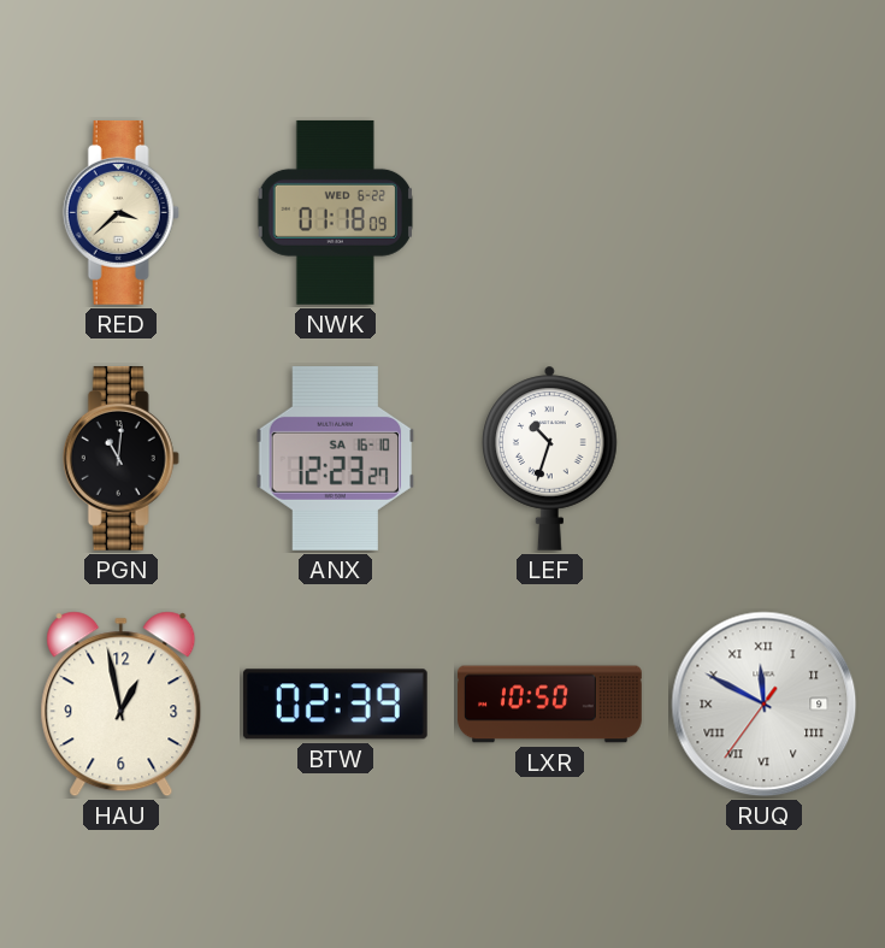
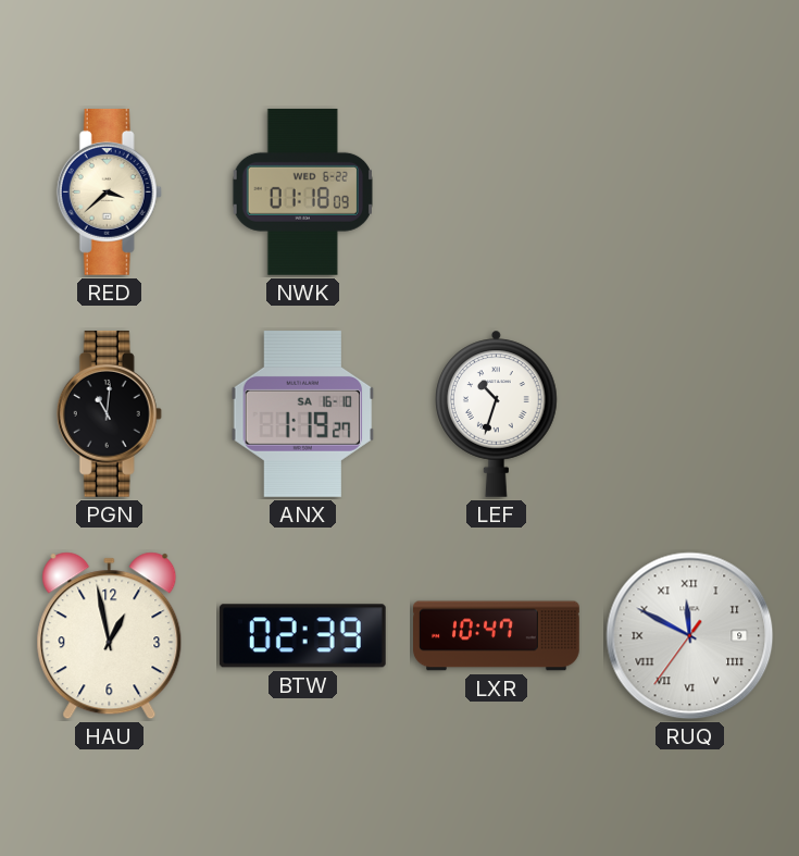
ANX: 12:23 -> 1:19 (303, 413)
LXR: 10:50 -> 10:47 (497, 636)
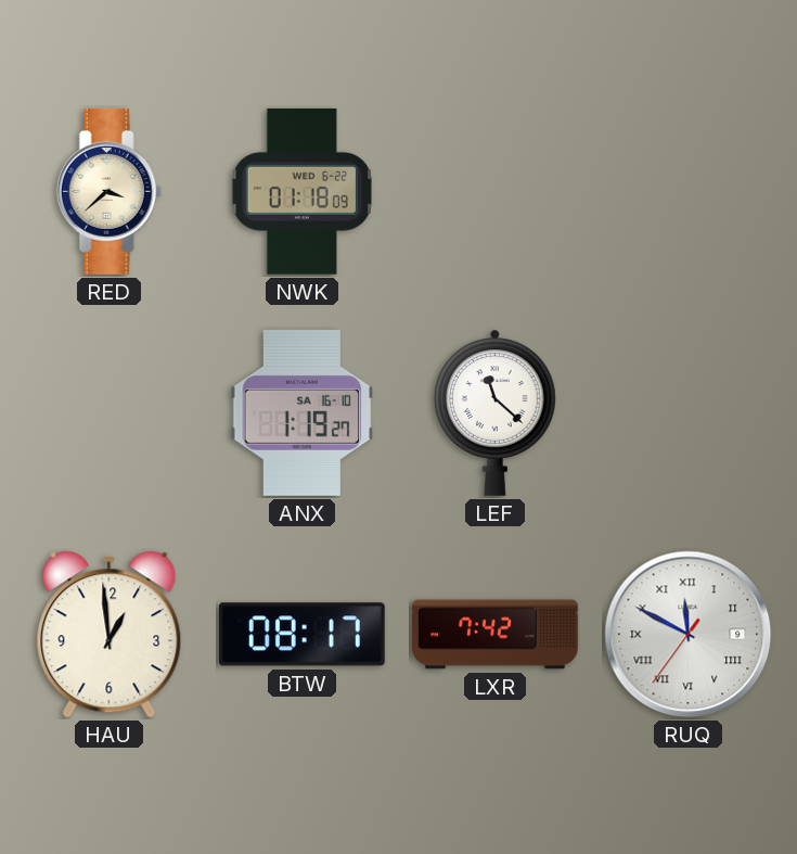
PGN: 11:01 -> none (109, 413)
LEF: 10:33 -> 11:22 (496, 412)
HAU: 12:58 -> 12:59 (110, 635)
BTW: 02:39 -> 08:17 (301, 635)
LXR: 10:47 -> 7:42 (496, 635)
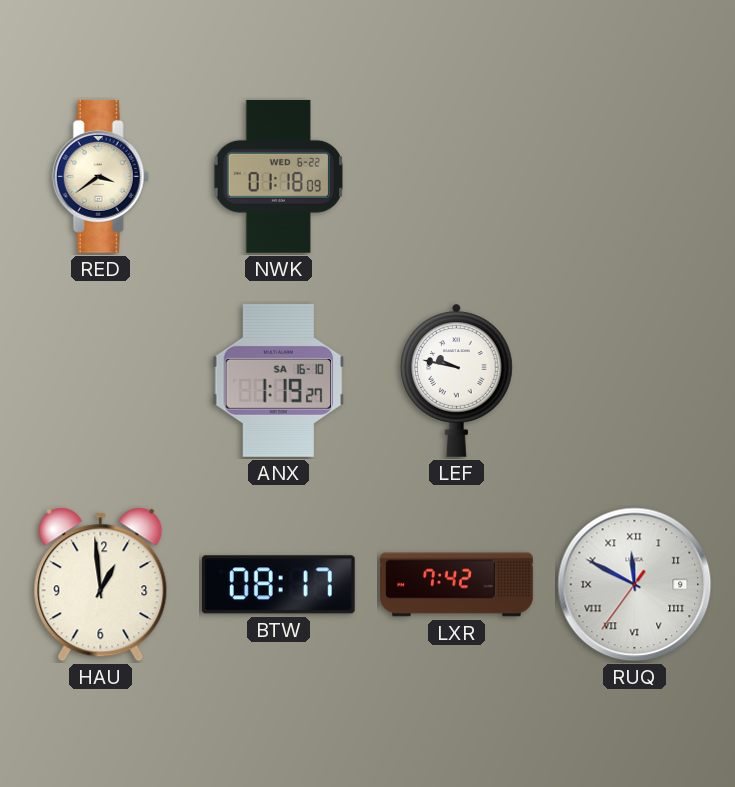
RED: 3:38 -> 3:39 (100, 176)
LEF: 11:22 -> 9:47 (457, 380)
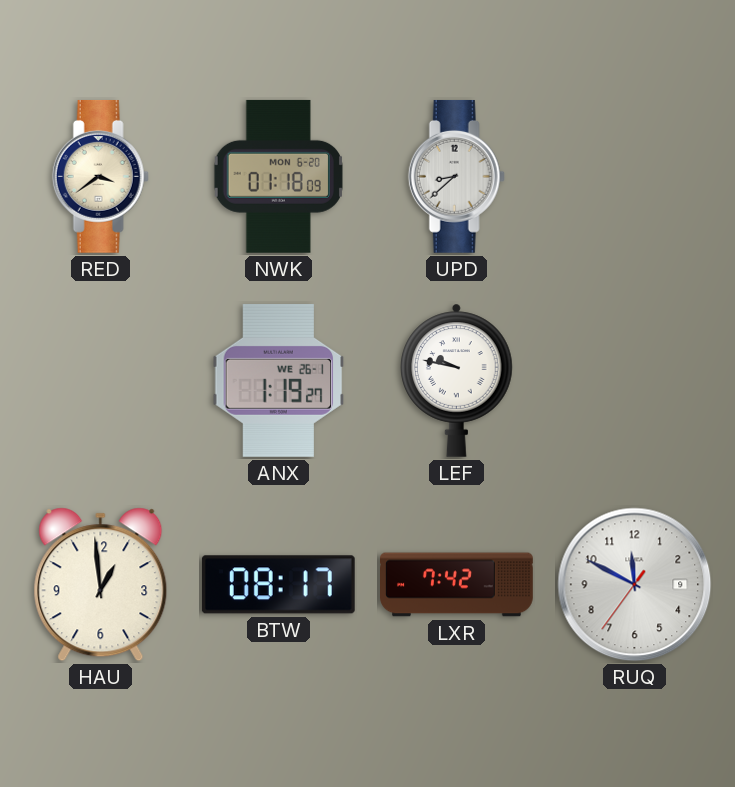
NWK date: WED 6-22 -> MON 6-20 (278, 176)
UPD: none -> 8:38 (456, 176)
ANX date: SA 16-10 -> WE 26-1 (279, 380)
RUQ numerals: Roman -> Arabic (635, 585)
